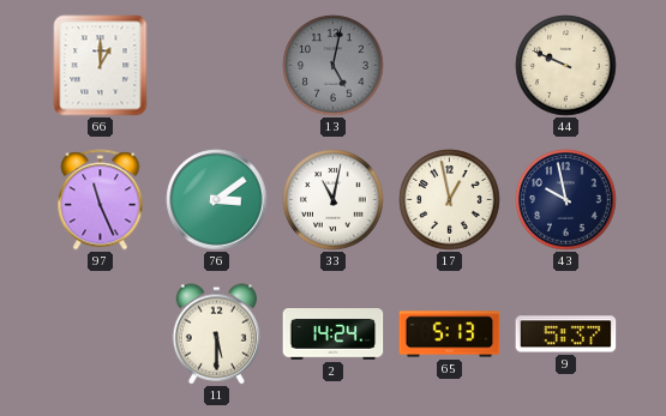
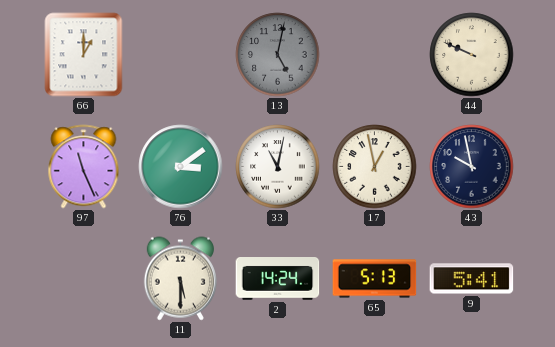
9: 5:37 -> 5:41 (472, 279)
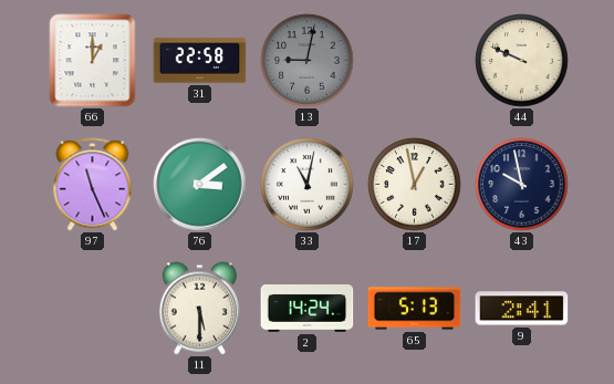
31: none -> 22:58 (200, 61)
13: 5:02 -> 9:02 (308, 61)
9: 5:41 -> 2:41 (522, 309)
